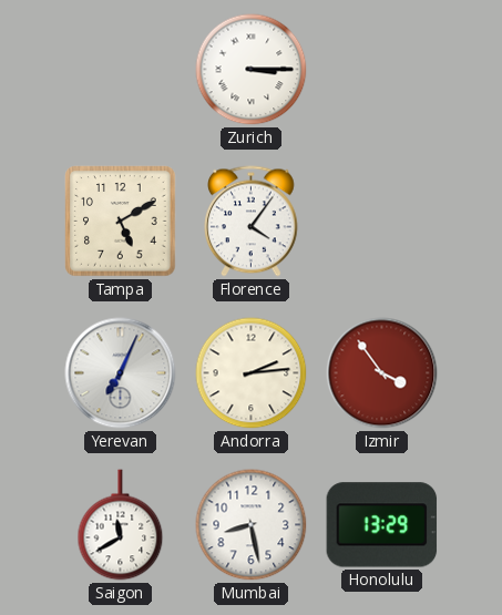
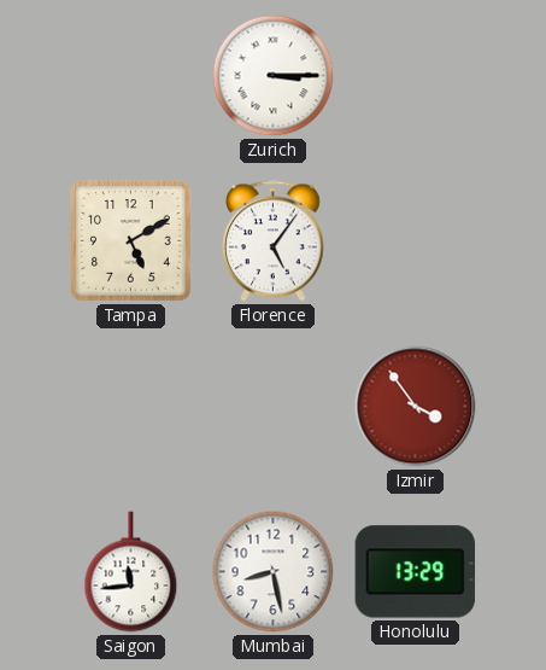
Florence: 4:06 -> 5:06 (274, 241)
Yerevan: 7:04 -> none (121, 373)
Andorra: 2:14 -> none (252, 373)
Saigon: 11:40 -> 11:44 (131, 572)
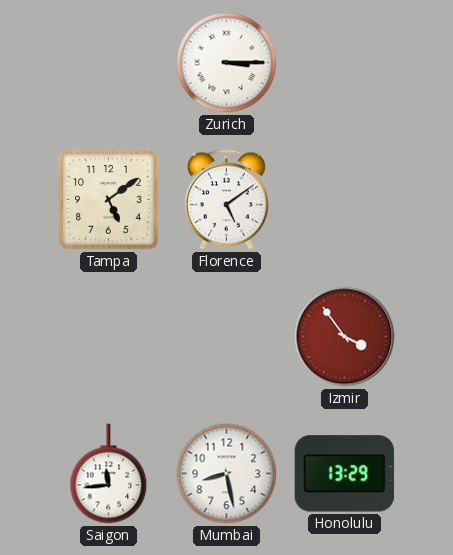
Tampa: 5:10 -> 5:09 (109, 200)
Florence: 5:06 -> 5:09 (227, 200)
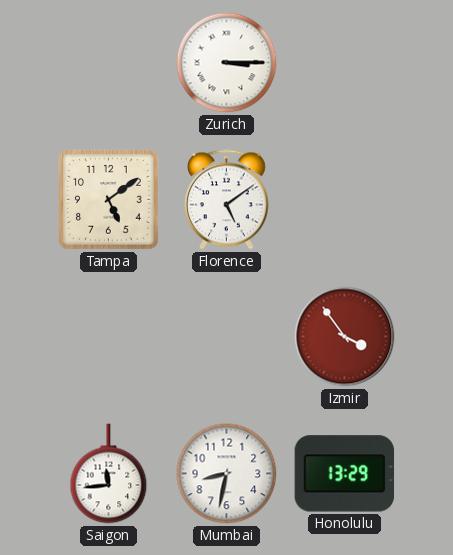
Mumbai: 8:28 -> 8:32 (227, 474)
